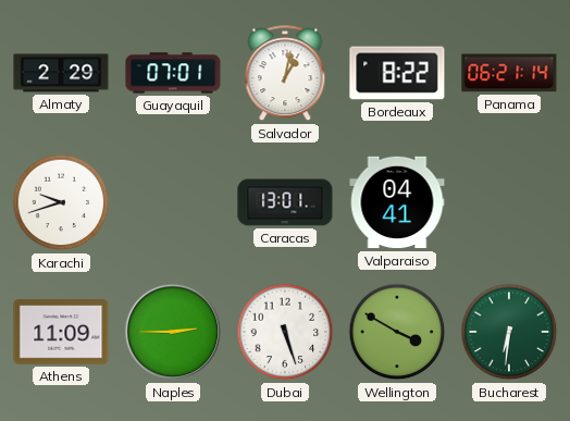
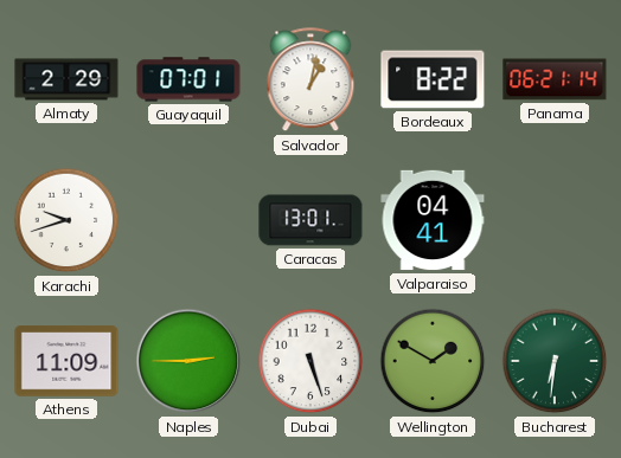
Wellington: 3:50 -> 1:50 (433, 361)
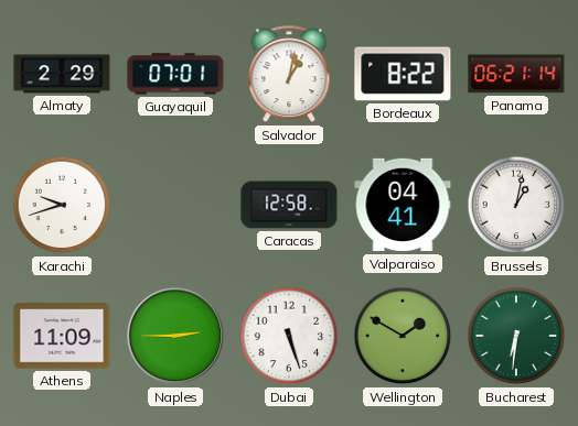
Caracas: 13:01 -> 12:58 (289, 205)
Brussels: none -> 1:02 (516, 205)
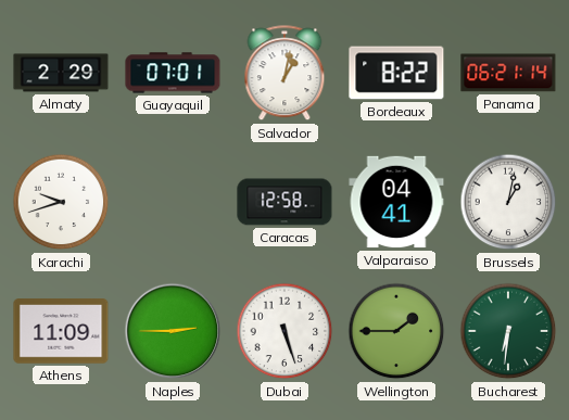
Wellington: 1:50 -> 1:45 (396, 331)
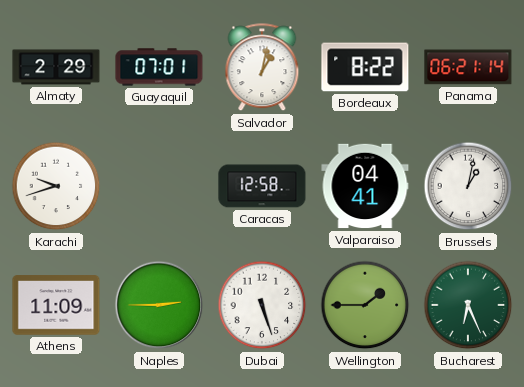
Bucharest: 6:31 -> 6:26 (468, 305)
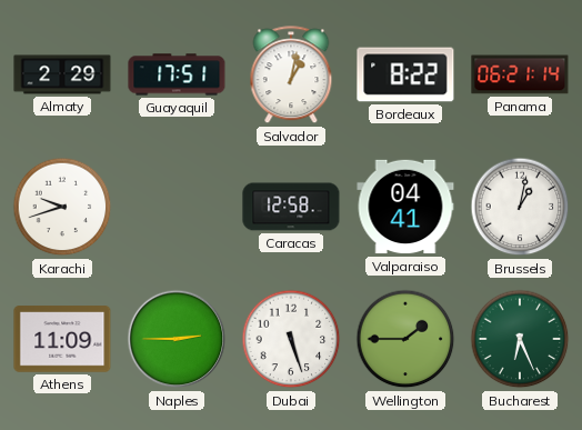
Guayaquil: 07:01 -> 17:51 (177, 74)
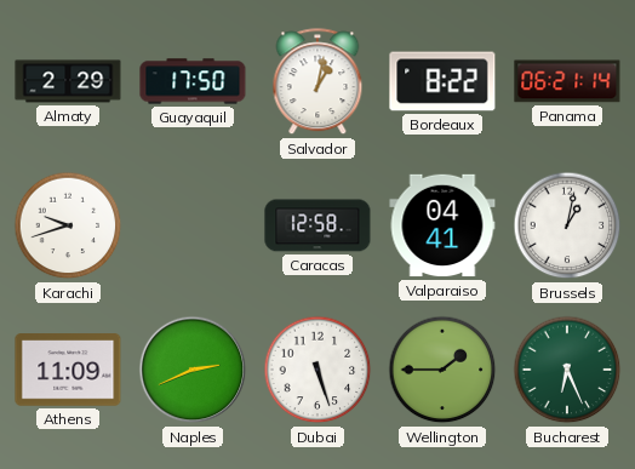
Guayaquil: 17:51 -> 17:50 (193, 81)
Naples: 2:45 -> 2:41 (193, 370)
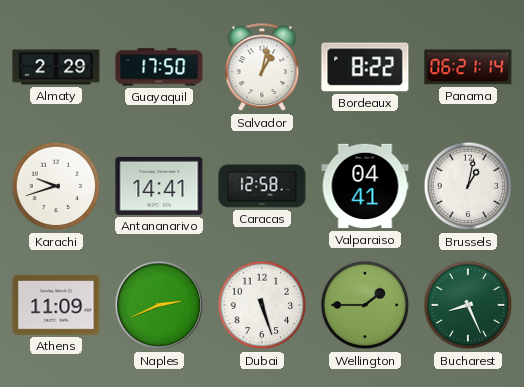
Antananarivo: none -> 14:41 (159, 186)
Bucharest: 6:26 -> 8:26 (468, 305)
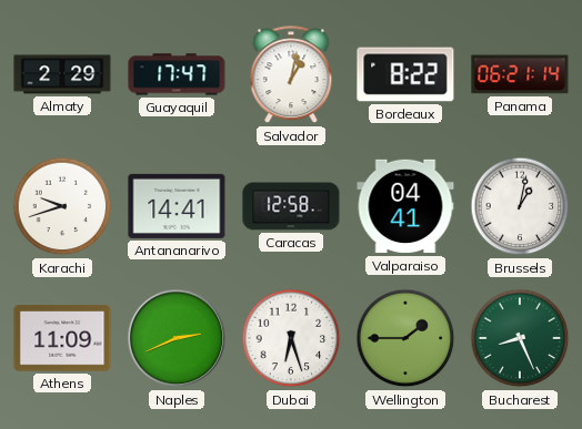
Guayaquil: 17:50 -> 17:47 (177, 74)
Dubai: 5:27 -> 6:27 (291, 338)
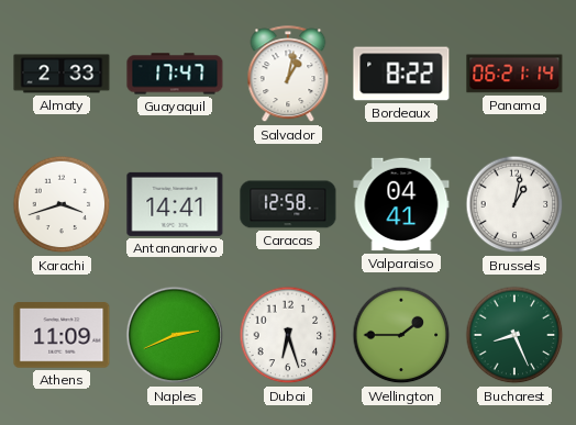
Almaty: 2:29 -> 2:33 (62, 74)
Karachi: 9:42 -> 3:42 (62, 204)
